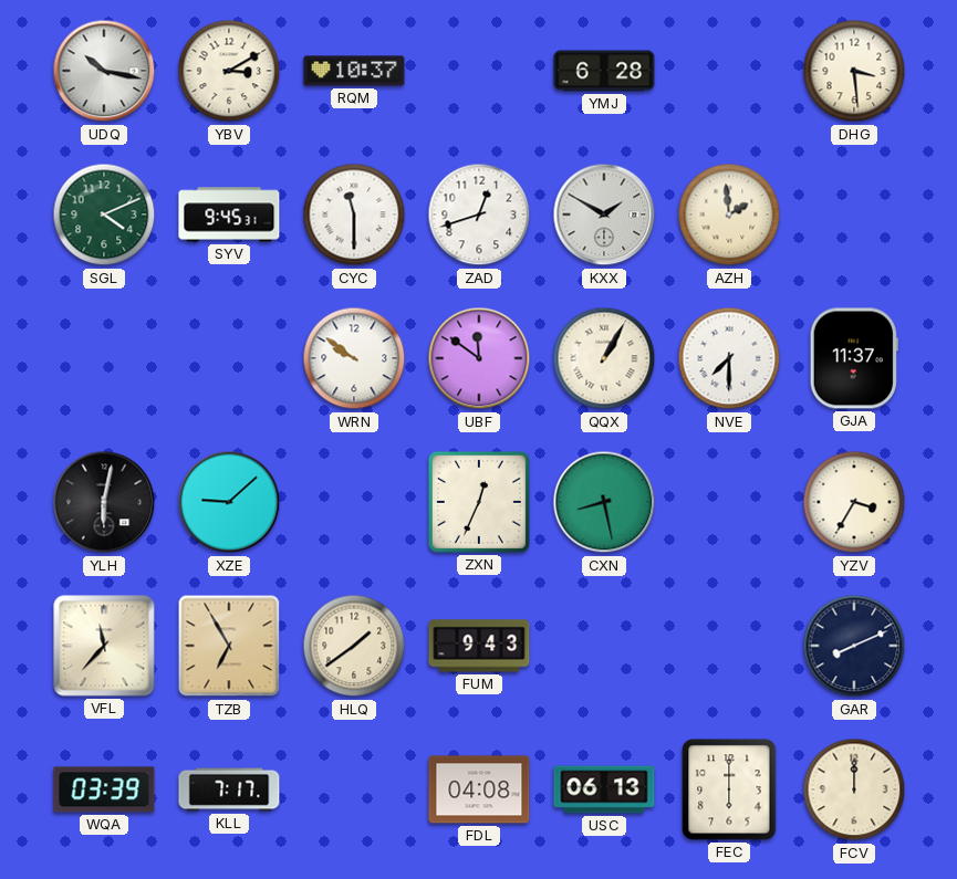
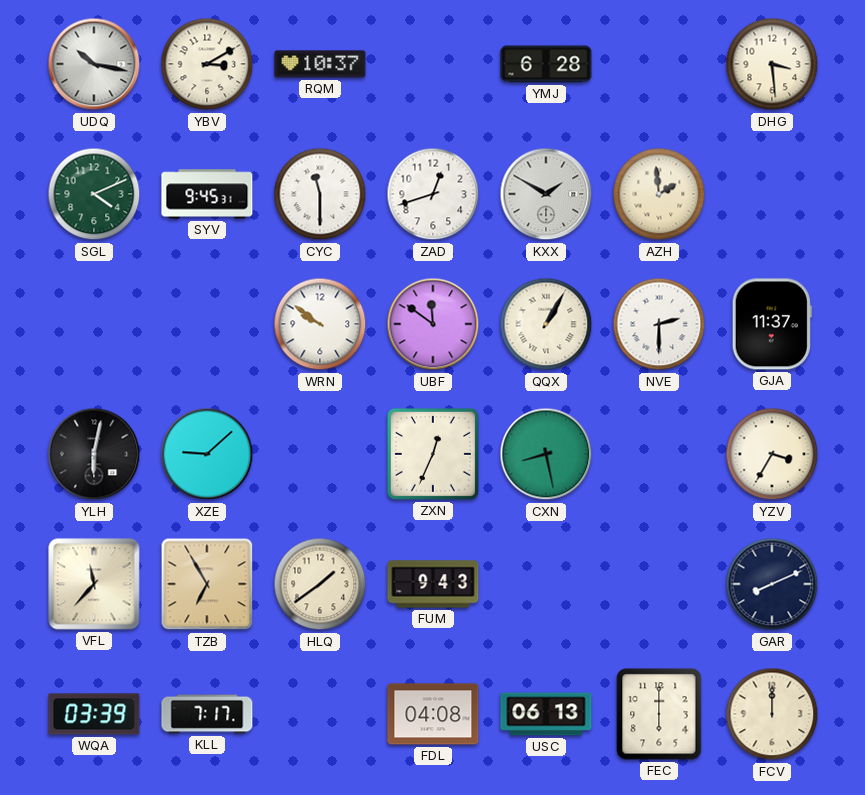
NVE: 7:30 -> 2:30 (659, 324)
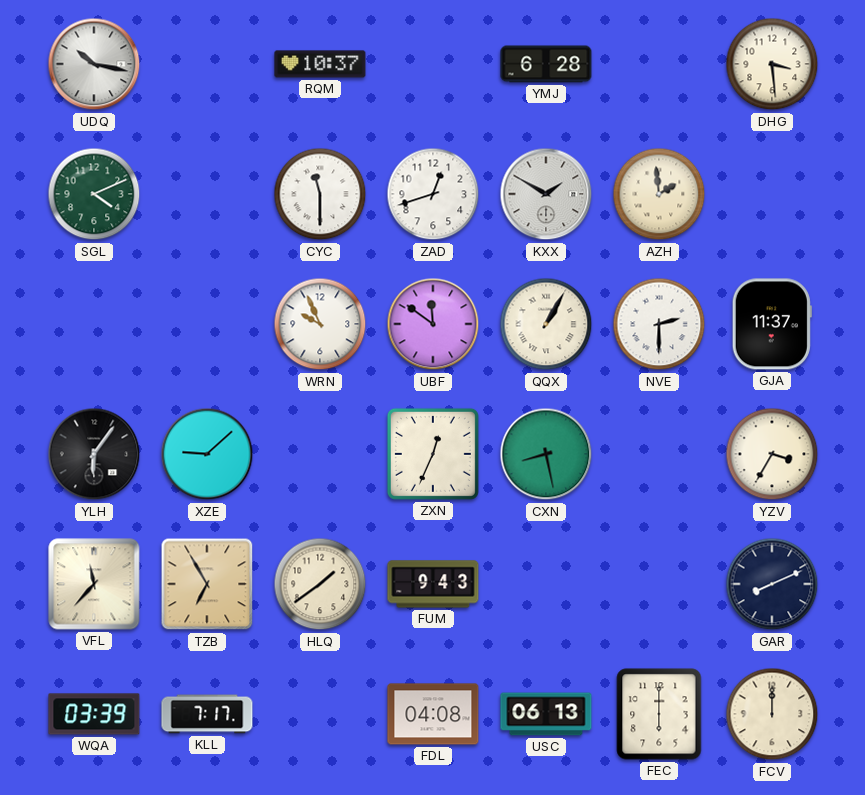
YBV: 3:10 -> none (207, 64)
SYV: 9:45 -> none (207, 194)
WRN: 9:51 -> 9:56 (320, 324)
YLH: 6:02 -> 6:06 (94, 454)
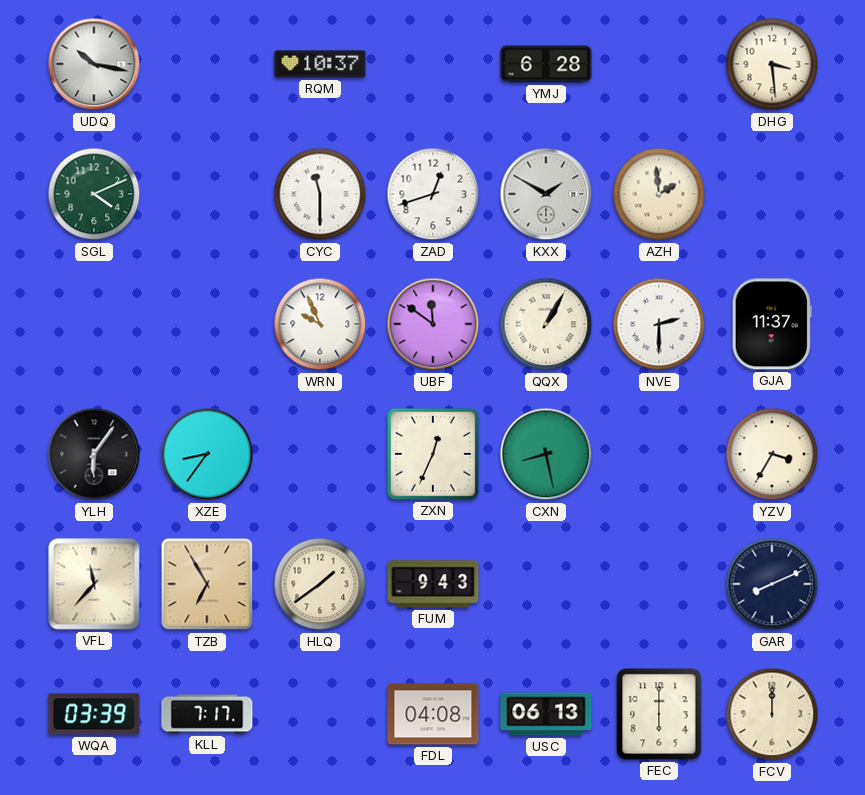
XZE: 9:08 -> 8:36 (207, 454)
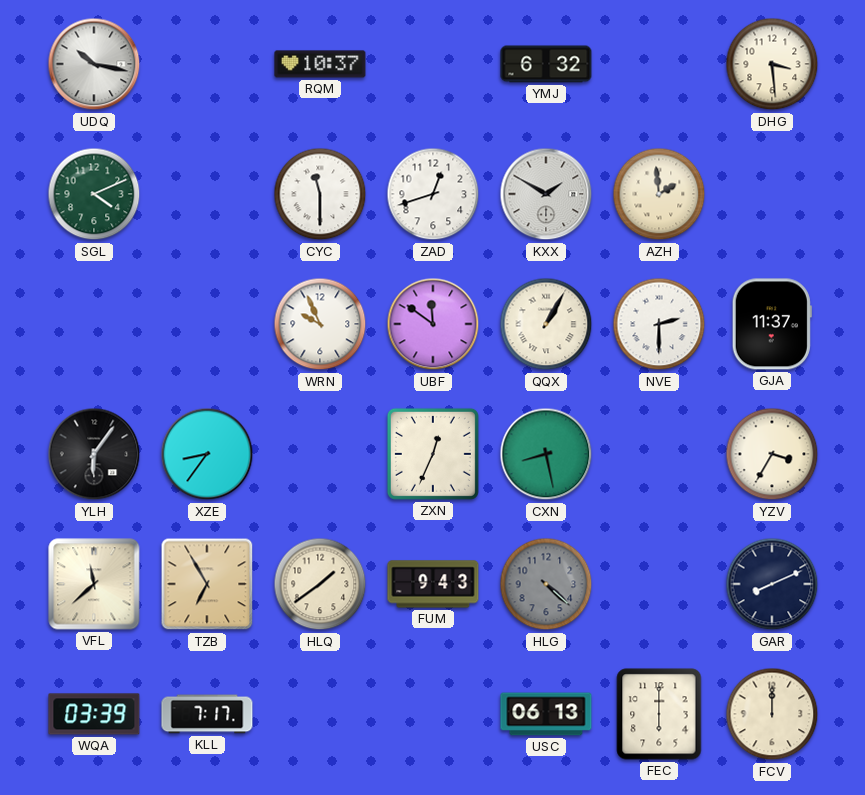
YMJ: 6:28 -> 6:32 (546, 64)
VFL: 11:37 -> 11:38 (94, 584)
HLG: none -> 4:22 (546, 584)
FDL: 04:08 -> none (433, 714)
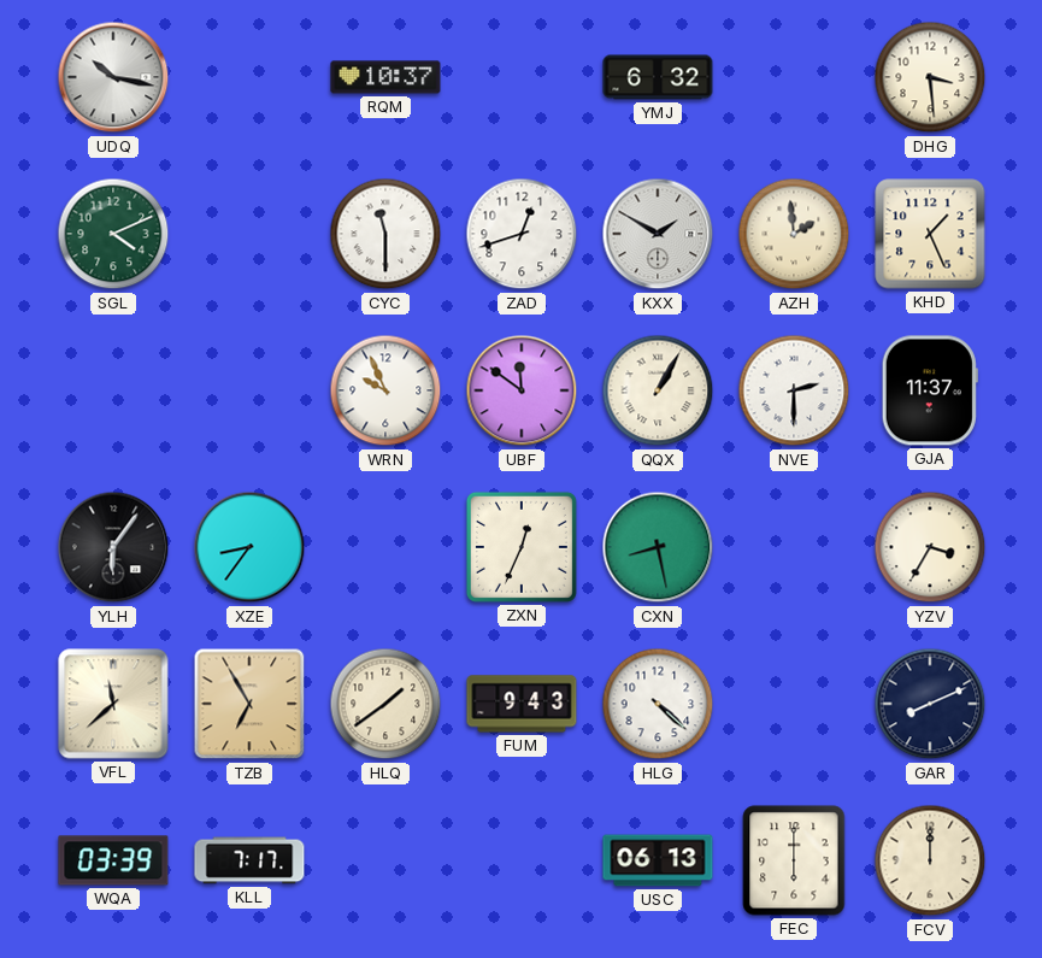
KHD: none -> 1:26 (930, 234)
HLG dial: grey -> white (658, 704)
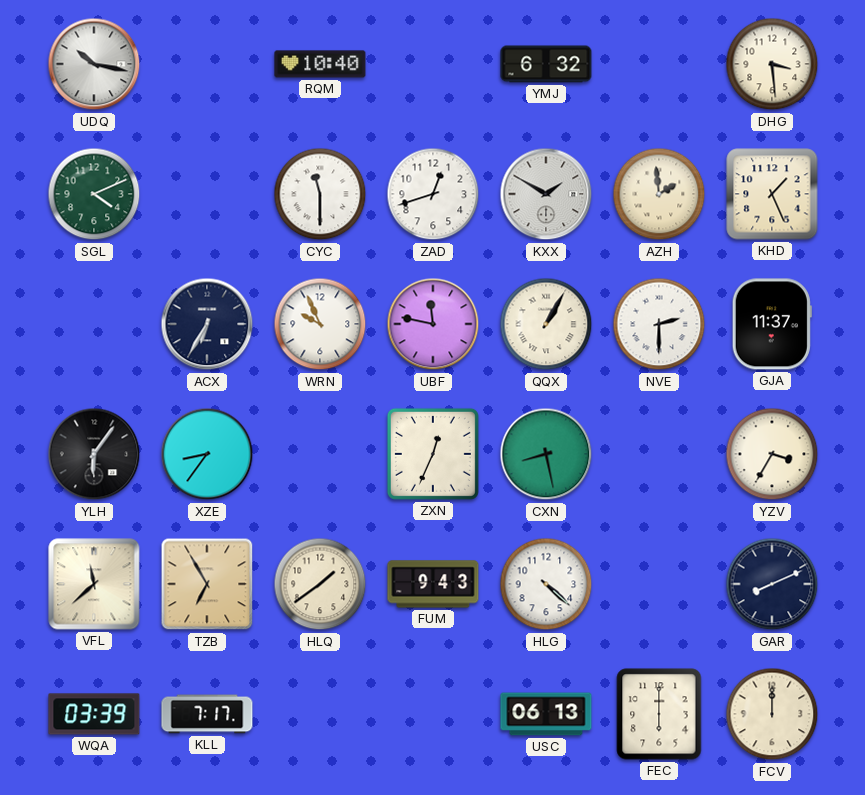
RQM: 10:37 -> 10:40 (320, 64)
ACX: none -> 6:35 (207, 324)
UBF: 11:51 -> 11:47 (433, 324)
